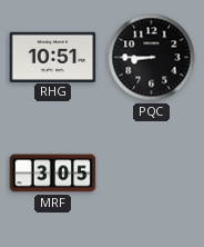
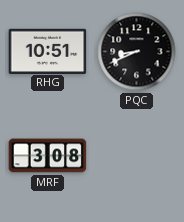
PQC: 8:45 -> 8:41 (137, 52)
MRF: 3:05 -> 3:08 (48, 156)
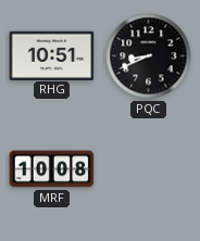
MRF: 3:08 -> 10:08 (52, 169)
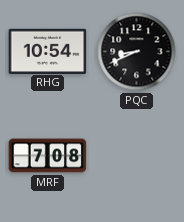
RHG: 10:51 -> 10:54 (48, 51)
MRF: 10:08 -> 7:08 (48, 156)
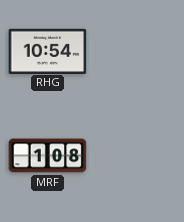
PQC: 8:41 -> none (137, 52)
MRF: 7:08 -> 1:08 (48, 156)
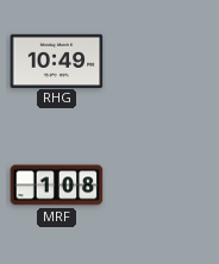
RHG: 10:54 -> 10:49 (57, 61)
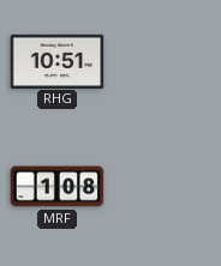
RHG: 10:49 -> 10:51 (58, 61)
